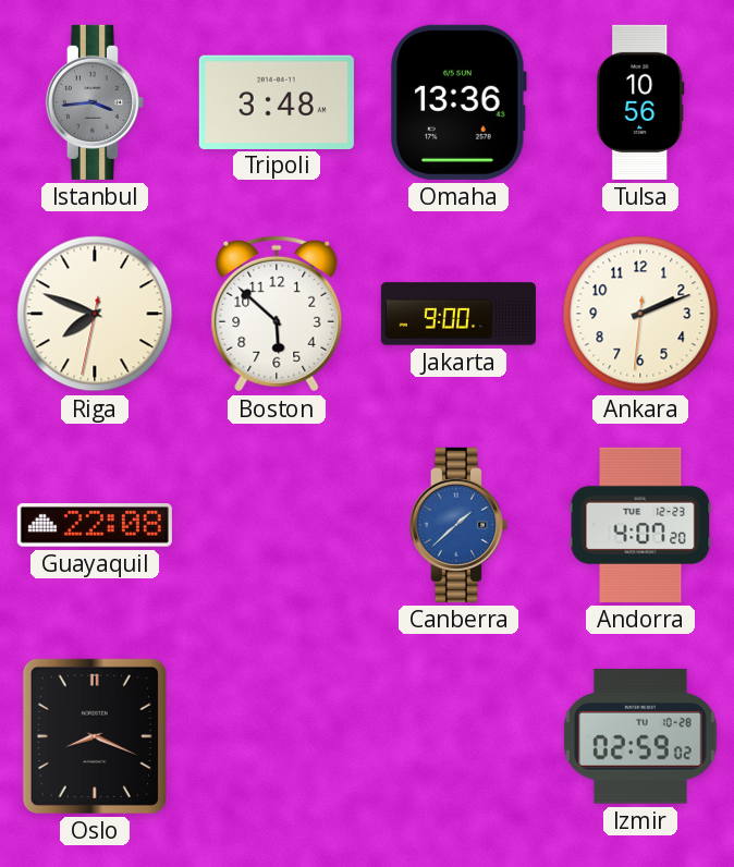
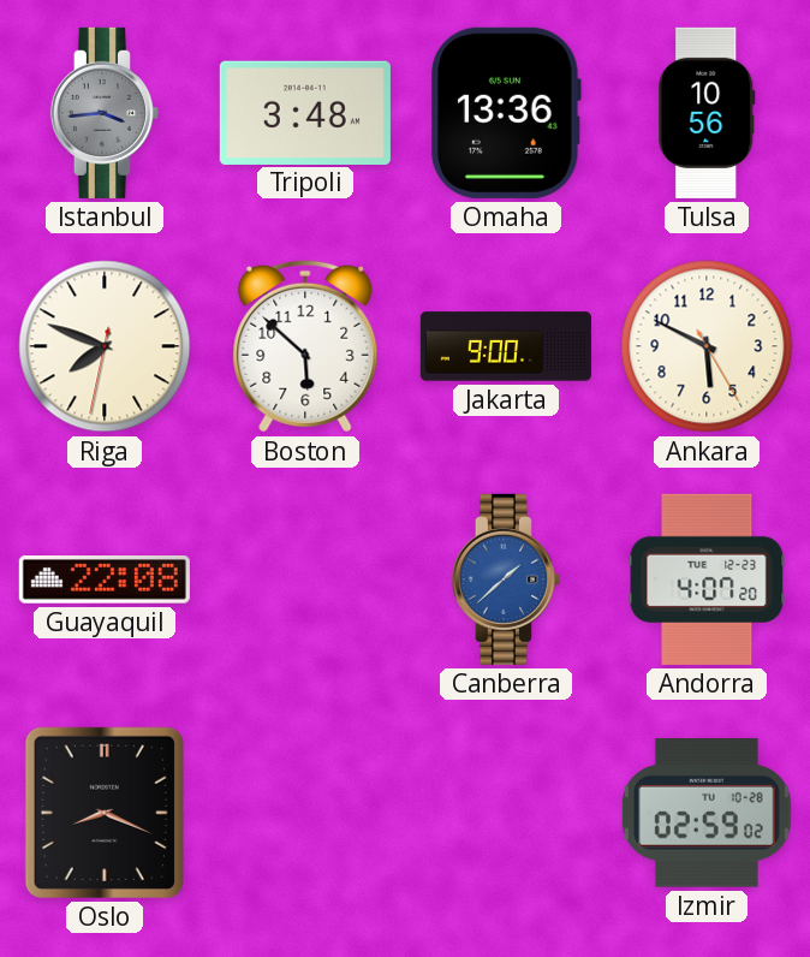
Ankara: 2:11 -> 5:49 (707, 346)
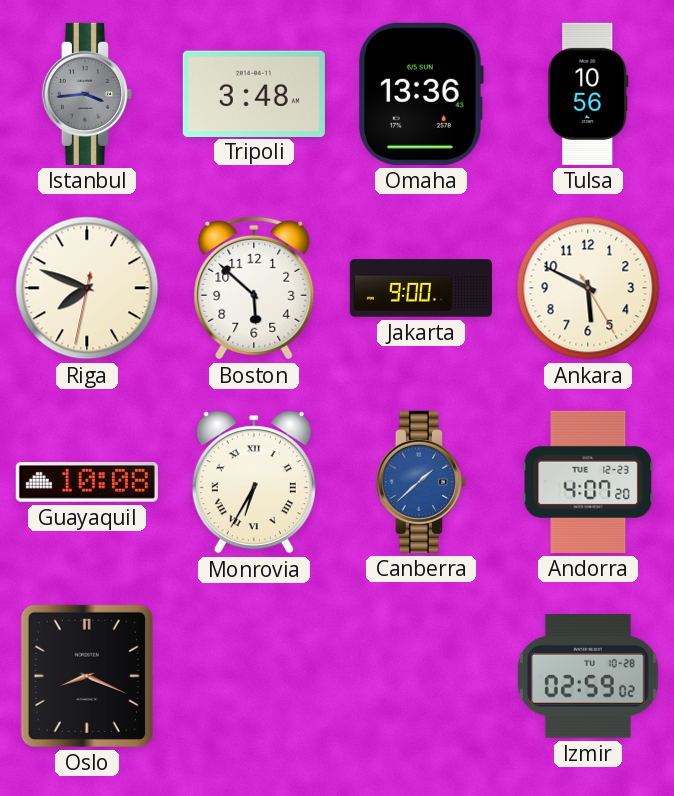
Guayaquil: 22:08 -> 10:08 (87, 483)
Monrovia: none -> 6:35 (254, 482)
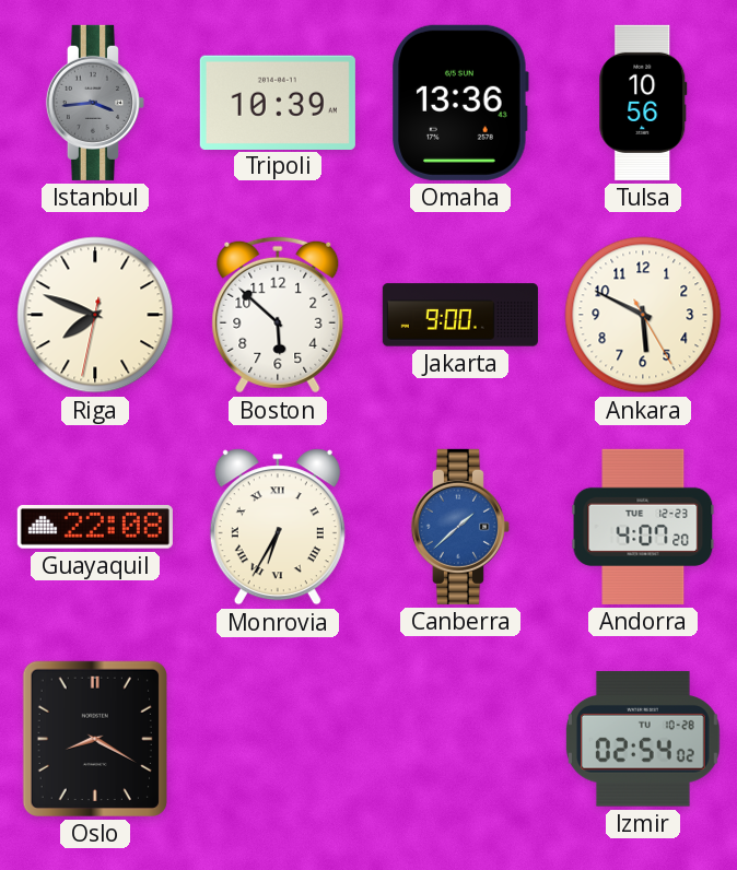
Tripoli: 3:48 -> 10:39 (278, 102)
Guayaquil: 10:08 -> 22:08 (95, 528)
Oslo: 8:19 -> 8:20 (95, 739)
Izmir: 02:59 -> 02:54 (643, 739)
